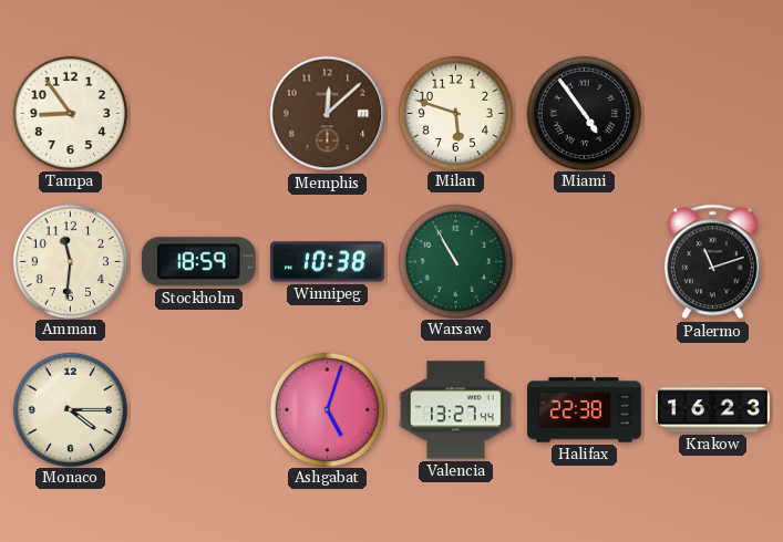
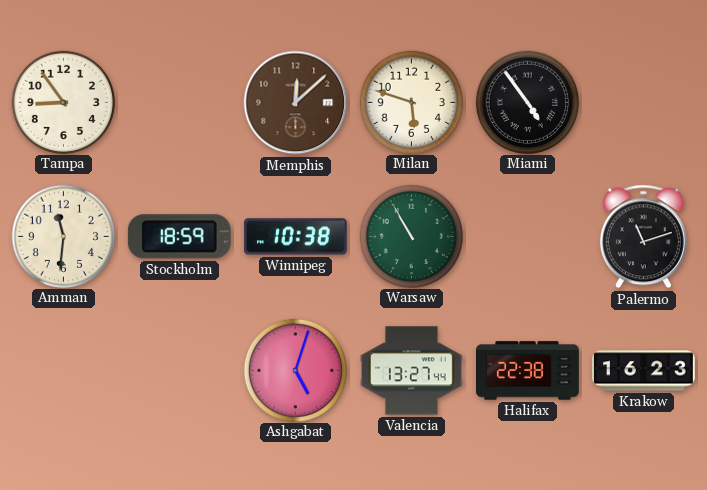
Monaco: 4:15 -> none (70, 409)
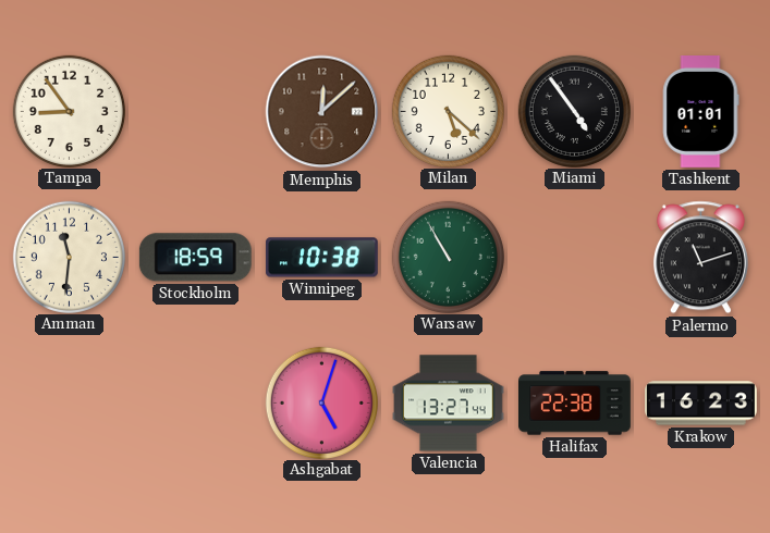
Milan: 5:48 -> 5:22 (448, 111)
Tashkent: none -> 01:01 (700, 112)
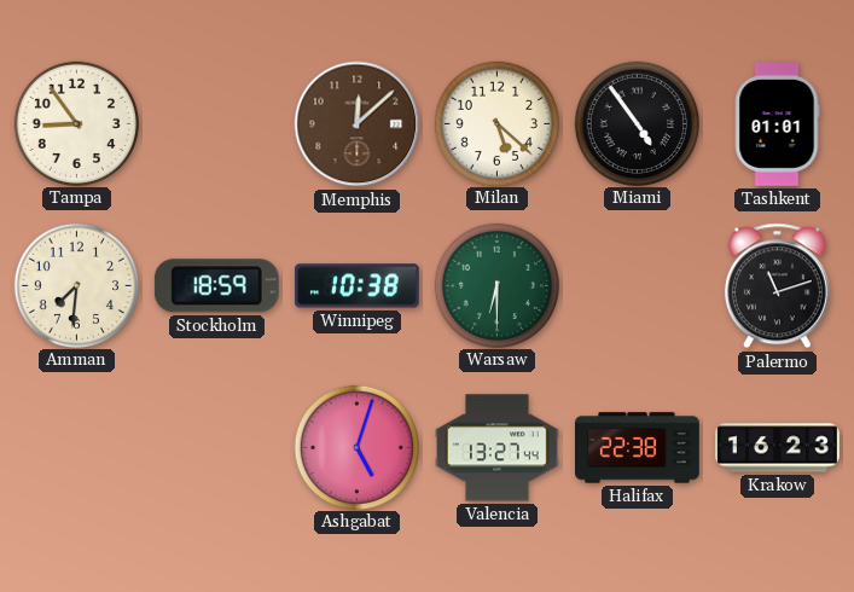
Amman: 11:31 -> 7:31 (76, 285)
Warsaw: 10:55 -> 6:30 (496, 285)
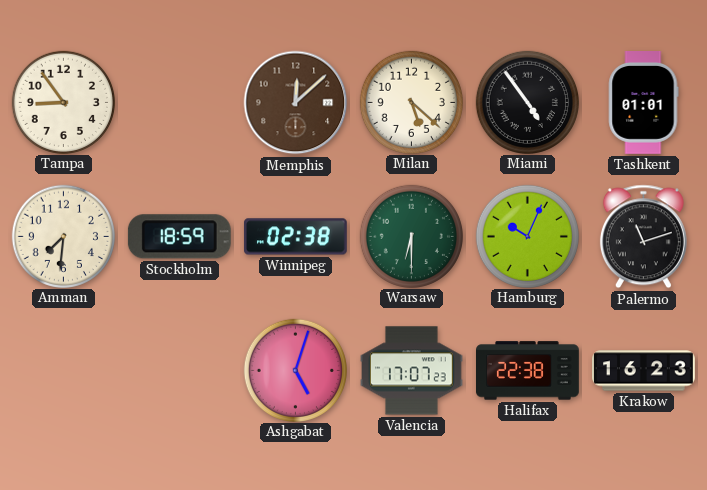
Winnipeg: 10:38 -> 02:38 (295, 237)
Hamburg: none -> 10:04 (527, 236)
Valencia: 13:27 -> 17:07 (412, 371)
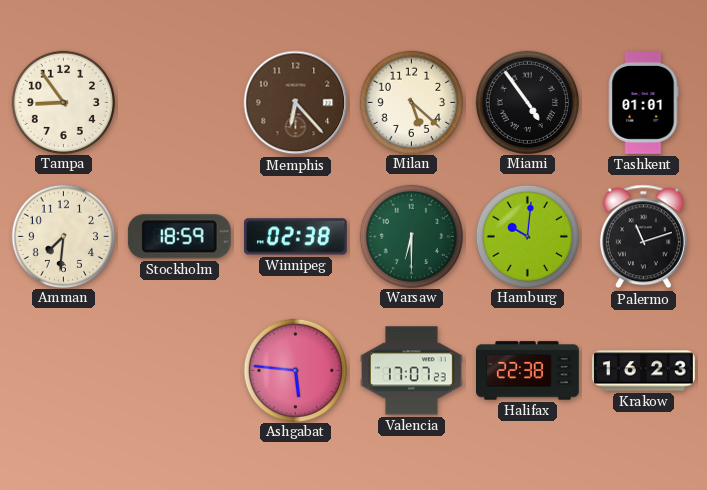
Memphis: 12:08 -> 6:23 (296, 103)
Hamburg: 10:04 -> 10:01 (527, 236)
Ashgabat: 5:03 -> 5:46 (295, 370)
